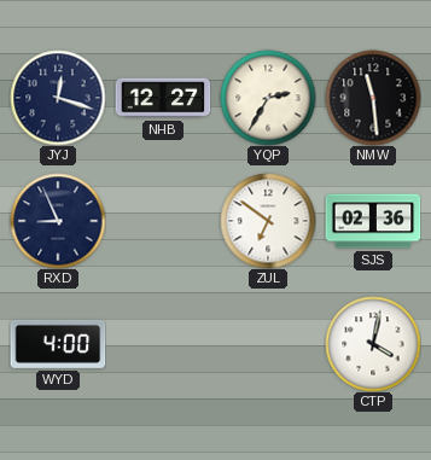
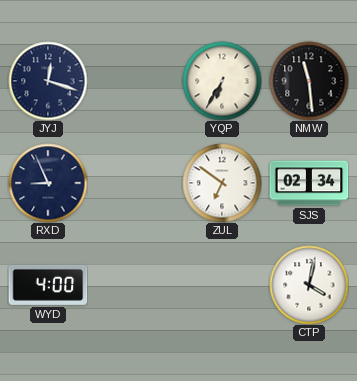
NHB: 12:27 -> none (163, 98)
YQP: 2:35 -> 6:35 (222, 81)
SJS: 02:36 -> 02:34 (309, 183)
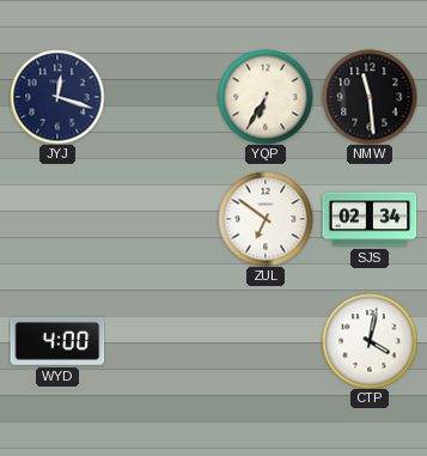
RXD: 8:56 -> none (48, 183)
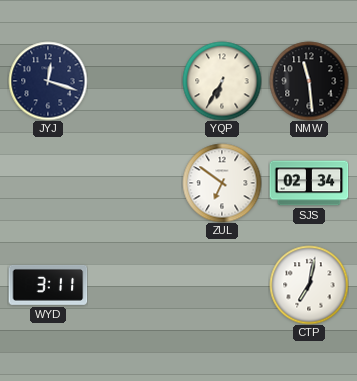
WYD: 4:00 -> 3:11 (48, 285)
CTP: 4:02 -> 7:02 (309, 285)
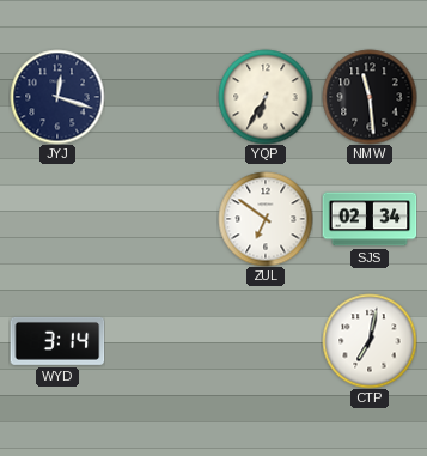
WYD: 3:11 -> 3:14 (57, 341)
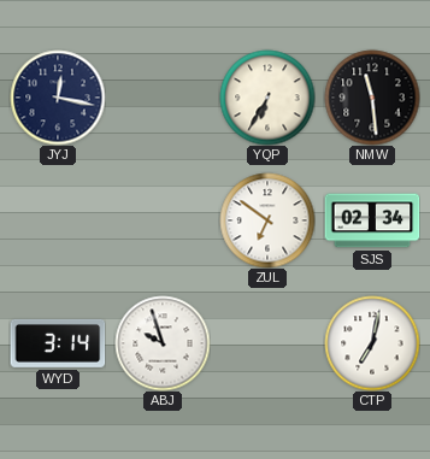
JYJ: 12:18 -> 12:17 (58, 98)
ABJ: none -> 9:57 (163, 343)
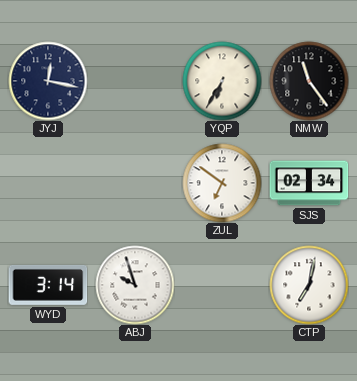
NMW: 11:29 -> 11:24 (309, 81)
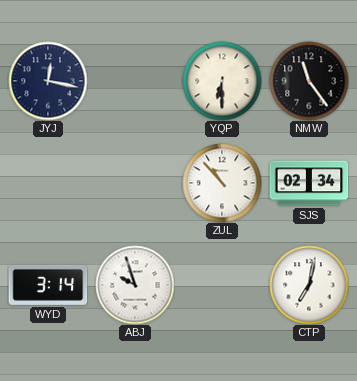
YQP: 6:35 -> 6:30 (222, 81)
ZUL: 6:51 -> 10:53 (222, 183)
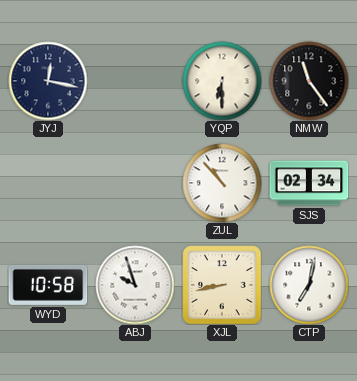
WYD: 3:14 -> 10:58 (48, 285)
XJL: none -> 8:43 (222, 285)
